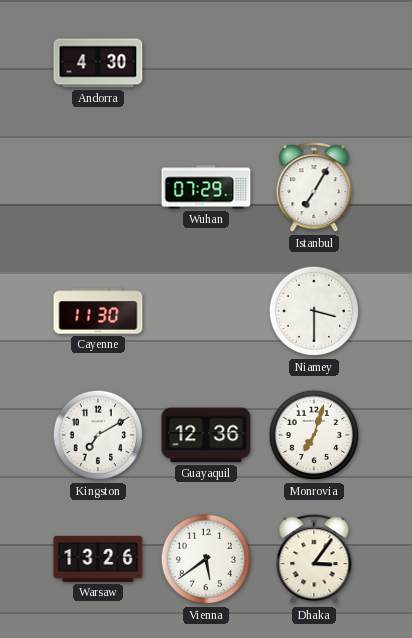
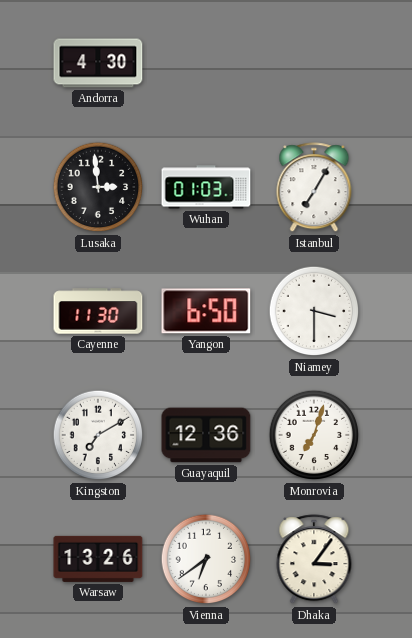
Lusaka: none -> 2:59 (98, 187)
Wuhan: 07:29 -> 01:03 (206, 187)
Yangon: none -> 6:50 (206, 311)
Vienna: 5:39 -> 6:39 (206, 559)
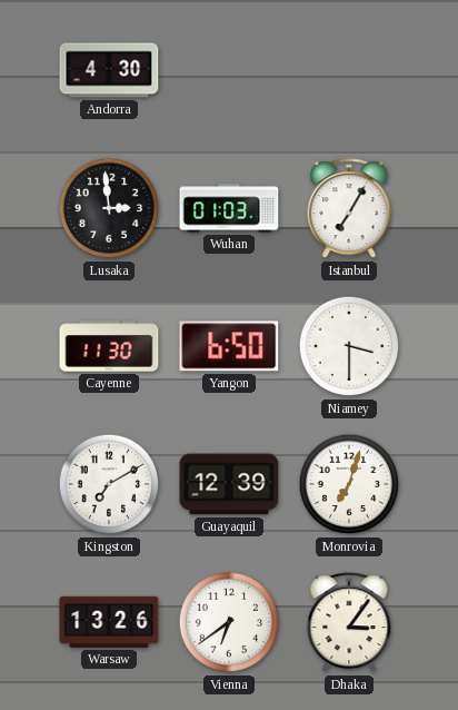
Guayaquil: 12:36 -> 12:39 (229, 484)
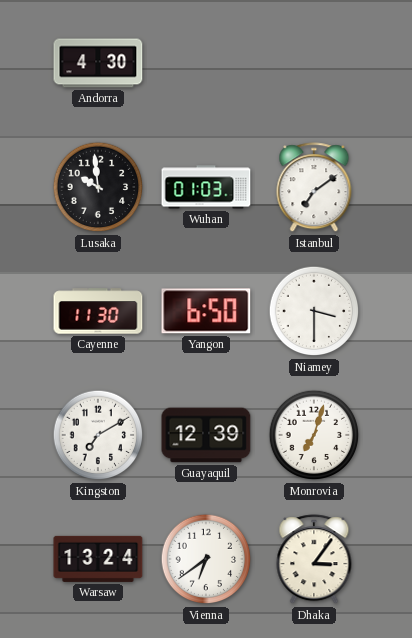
Lusaka: 2:59 -> 9:59 (98, 187)
Istanbul: 7:05 -> 7:09 (314, 188)
Warsaw: 13:26 -> 13:24 (98, 559)
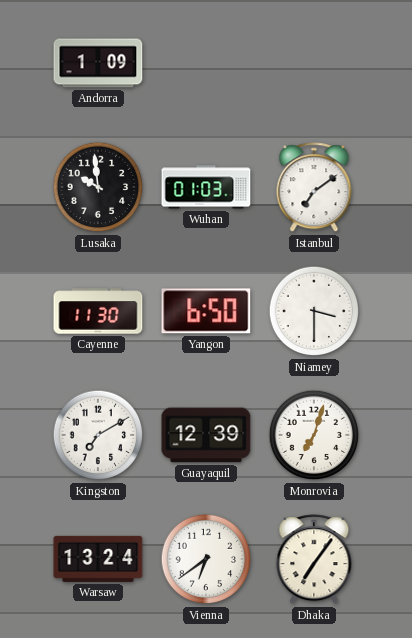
Andorra: 4:30 -> 1:09 (98, 63)
Dhaka: 3:06 -> 7:06 (314, 560)
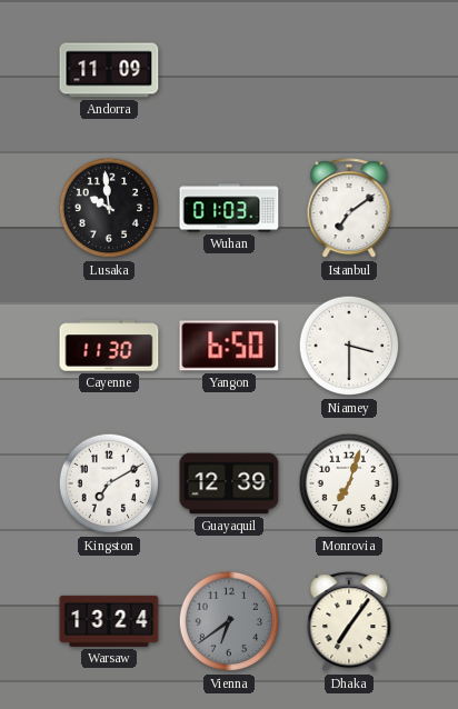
Andorra: 1:09 -> 11:09 (109, 70)
Vienna dial: white -> grey (229, 621)
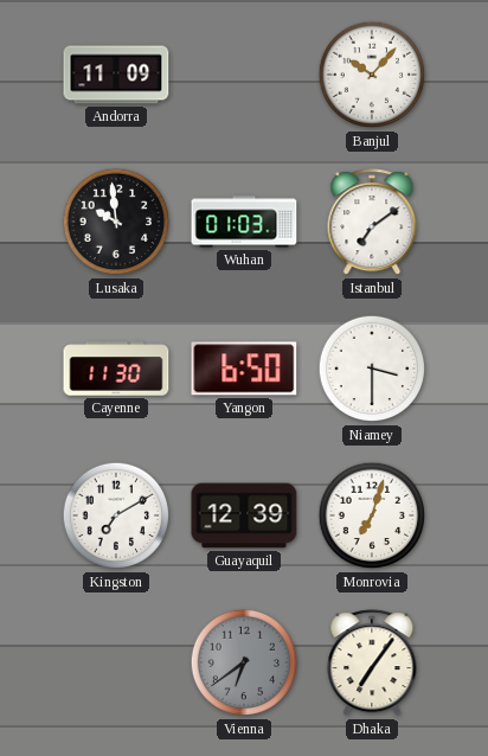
Banjul: none -> 10:07 (372, 75)
Warsaw: 13:24 -> none (109, 621)
